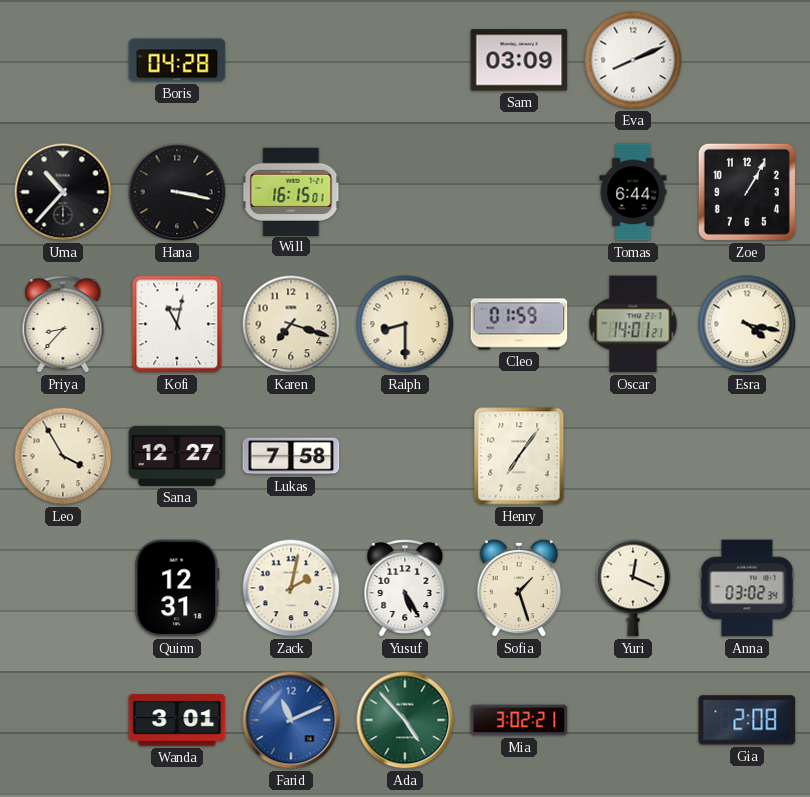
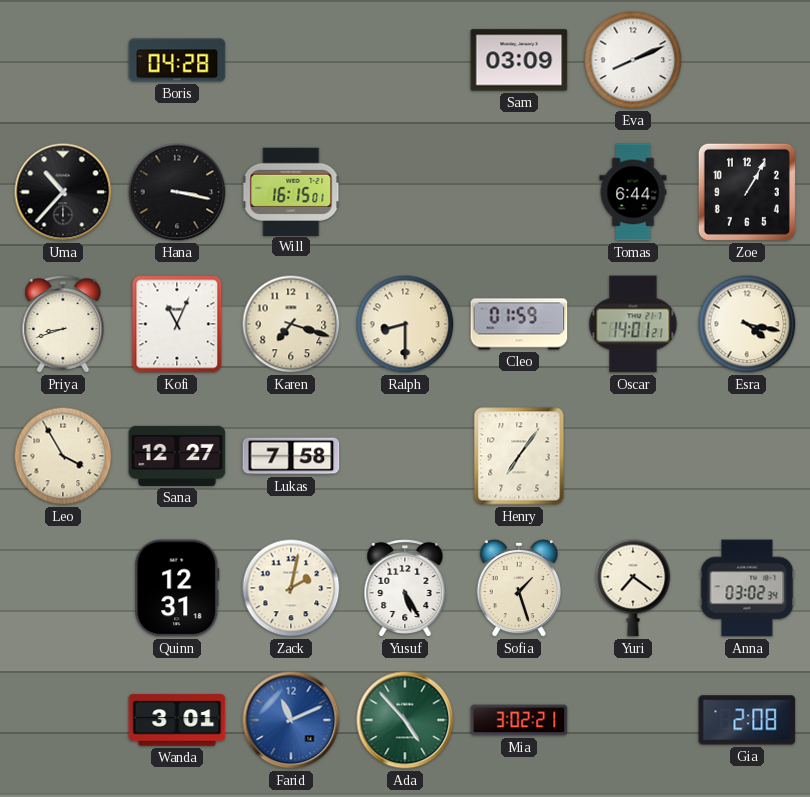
Priya: 8:37 -> 8:42 (63, 325)
Kofi: 11:02 -> 11:04 (177, 324)
Yuri: 12:19 -> 7:21 (633, 588)
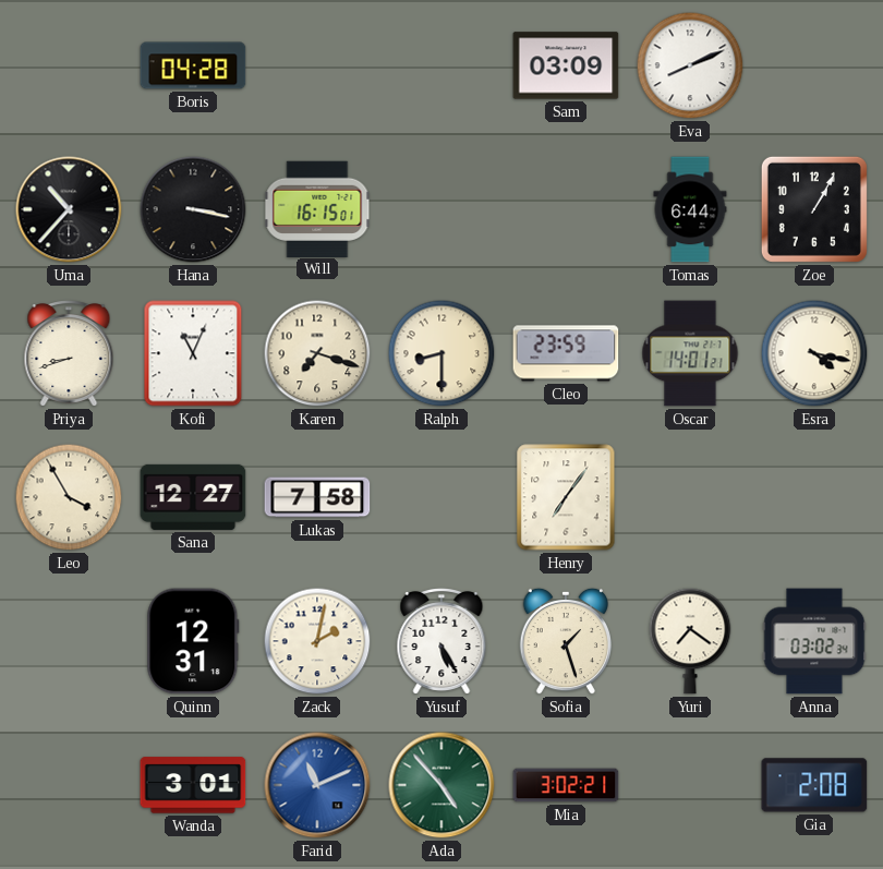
Cleo: 01:59 -> 23:59 (566, 353)
